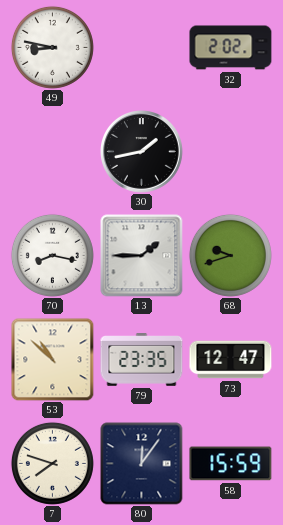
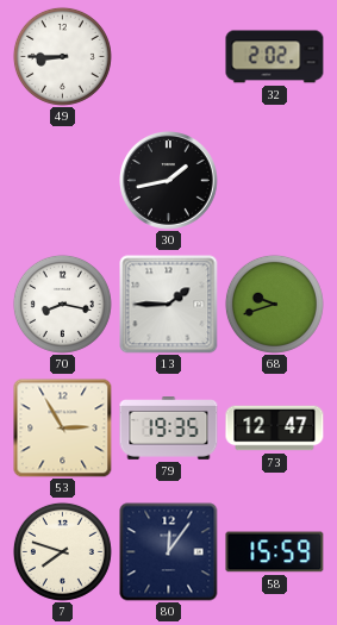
49: 8:47 -> 8:45 (62, 56)
53: 10:52 -> 2:55 (62, 427)
79: 23:35 -> 19:35 (169, 429)
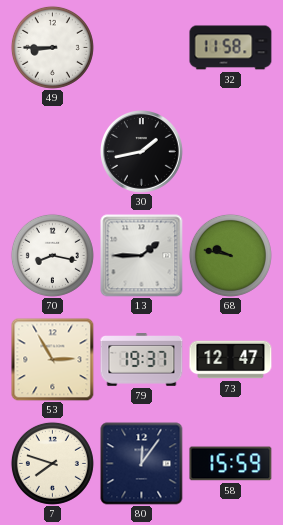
32: 2:02 -> 11:58 (231, 48)
68: 9:42 -> 9:47 (230, 255)
79: 19:35 -> 19:37 (142, 360)
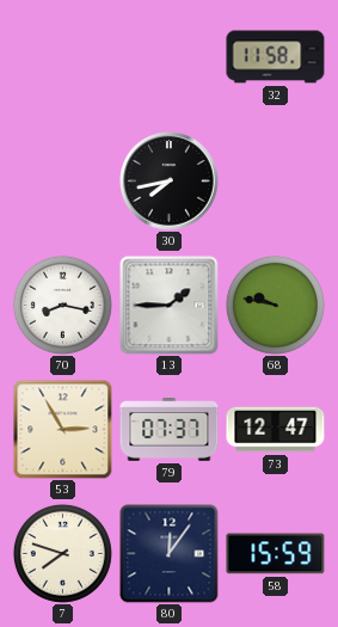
49: 8:45 -> none (52, 47)
30: 1:43 -> 7:43 (170, 182)
79: 19:37 -> 07:37 (170, 430)
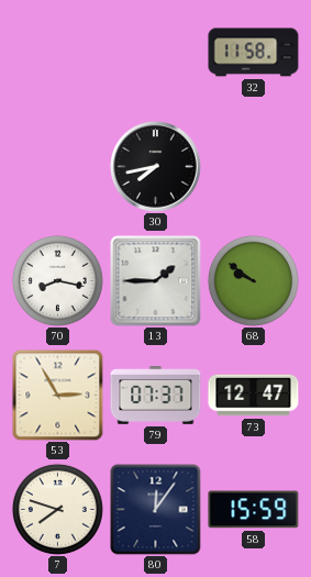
68: 9:47 -> 9:51 (253, 280)
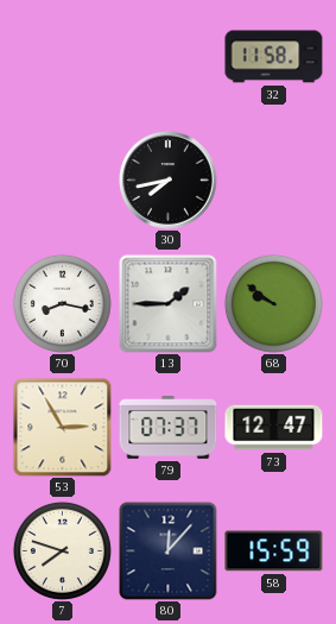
80: 12:06 -> 12:07 (169, 551)
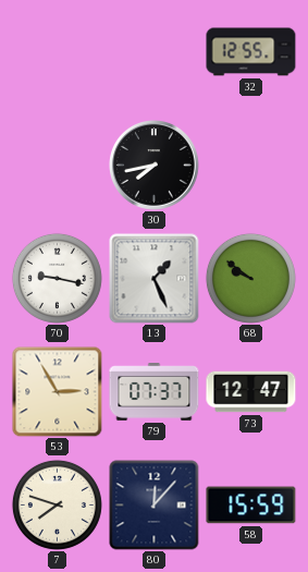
32: 11:58 -> 12:55 (251, 52)
70: 8:17 -> 9:17 (57, 278)
13: 1:45 -> 1:26 (155, 279)
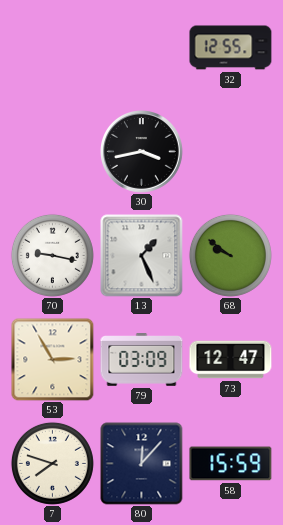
30: 7:43 -> 3:43 (142, 152)
79: 07:37 -> 03:09 (142, 360)
